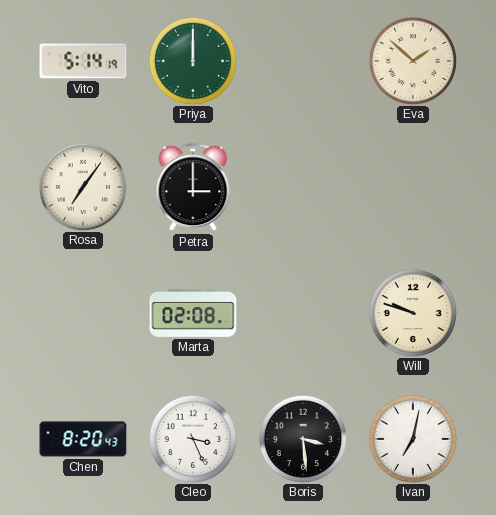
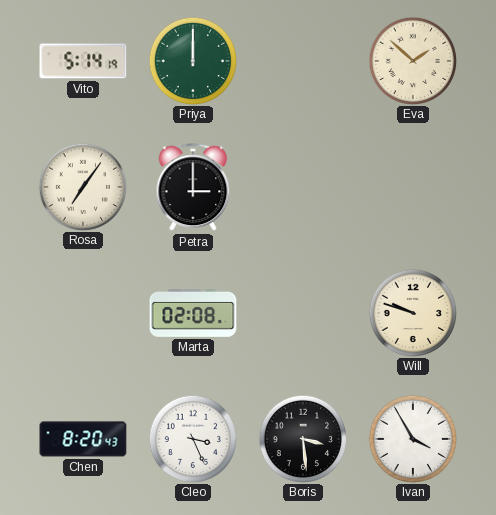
Ivan: 7:02 -> 3:55 (412, 438)
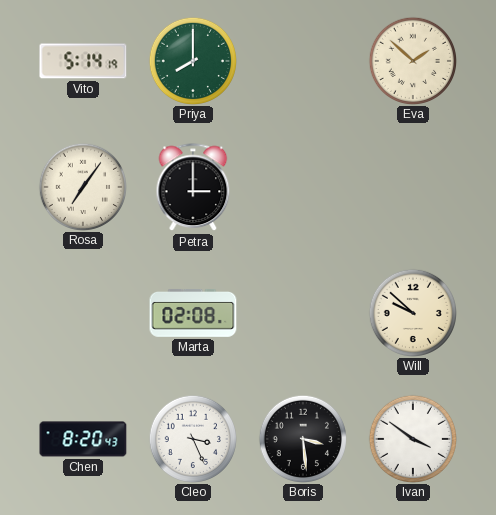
Priya: 12:00 -> 8:00 (192, 60)
Will: 9:48 -> 9:52 (412, 312)
Ivan: 3:55 -> 3:51 (412, 438)
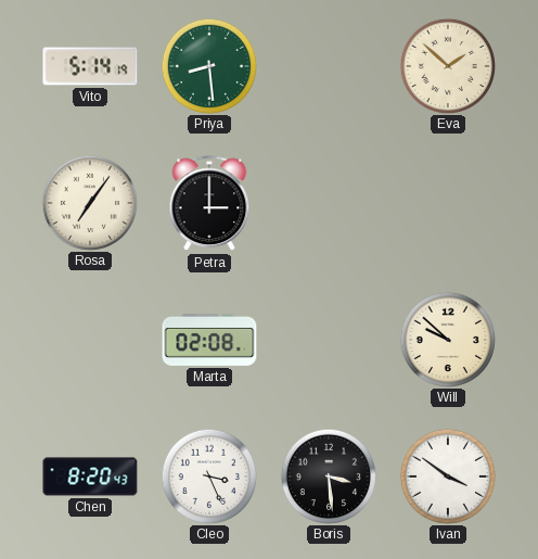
Priya: 8:00 -> 8:29 (208, 65)
